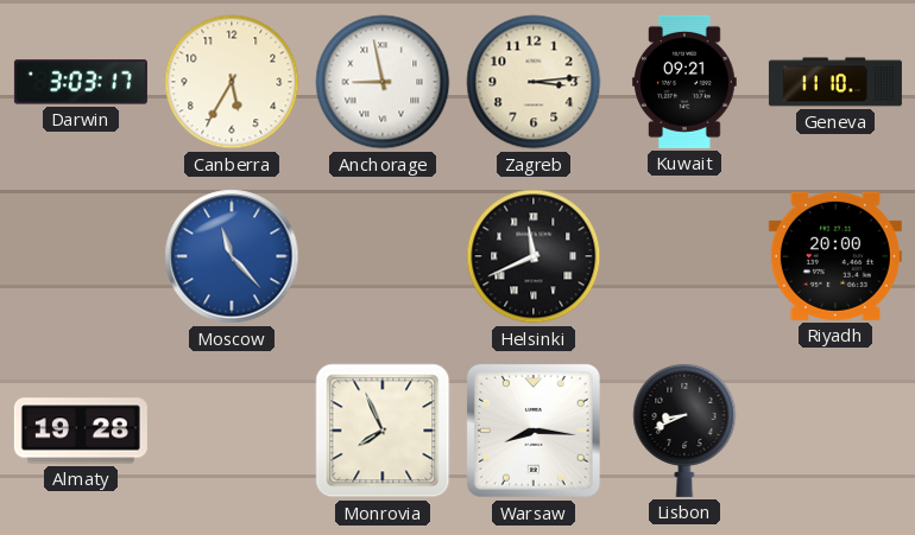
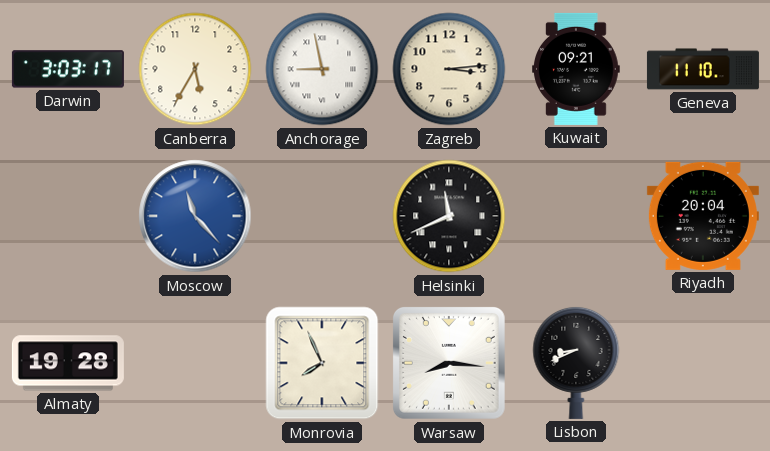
Riyadh: 20:00 -> 20:04 (703, 216)
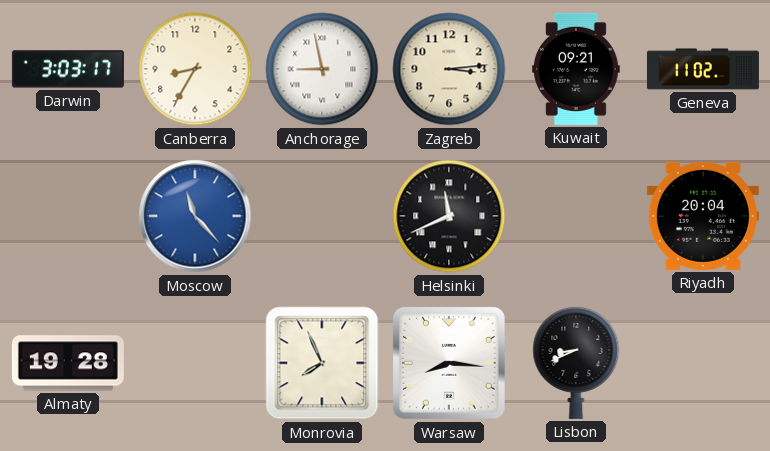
Canberra: 5:35 -> 8:35 (195, 69)
Geneva: 11:10 -> 11:02 (703, 69)
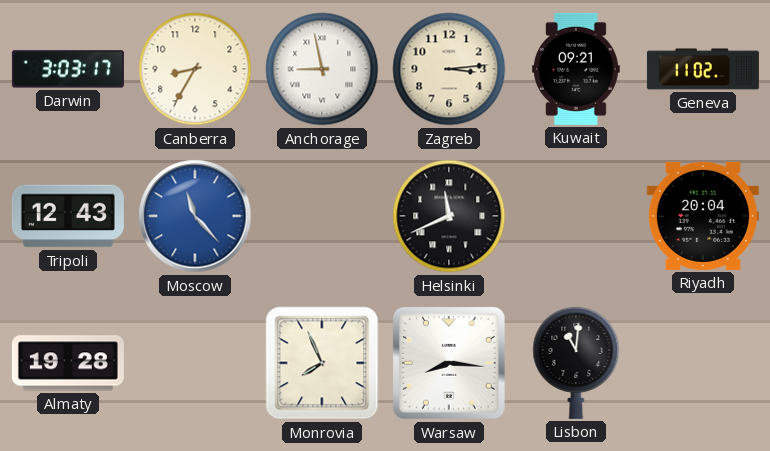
Tripoli: none -> 12:43 (68, 216)
Lisbon: 8:41 -> 11:01 (576, 362)
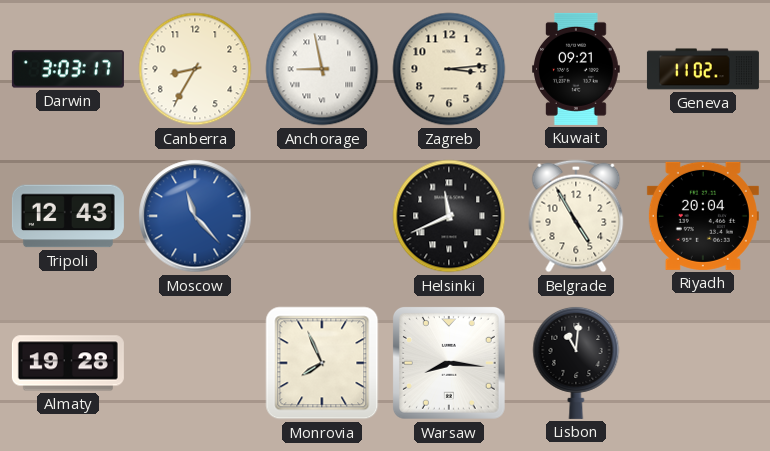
Belgrade: none -> 4:55 (576, 216)
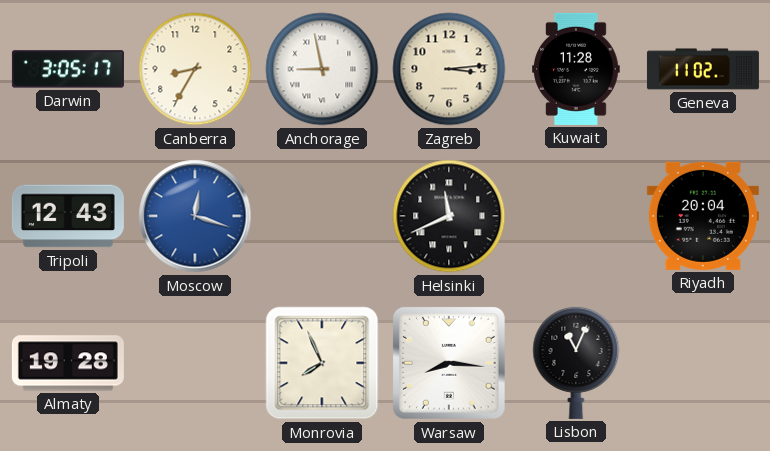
Darwin: 3:03 -> 3:05 (68, 69)
Kuwait: 09:21 -> 11:28 (577, 69)
Moscow: 11:23 -> 12:18 (195, 216)
Belgrade: 4:55 -> none (576, 216)
Lisbon: 11:01 -> 11:04 (576, 362)
